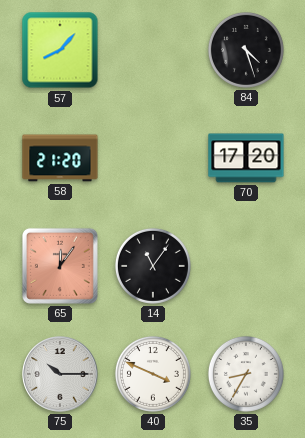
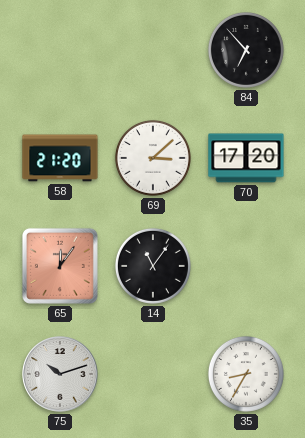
57: 8:07 -> none (60, 50)
84: 4:27 -> 6:53 (246, 50)
69: none -> 3:08 (153, 158)
75: 10:15 -> 10:12 (60, 374)
40: 3:49 -> none (153, 374)
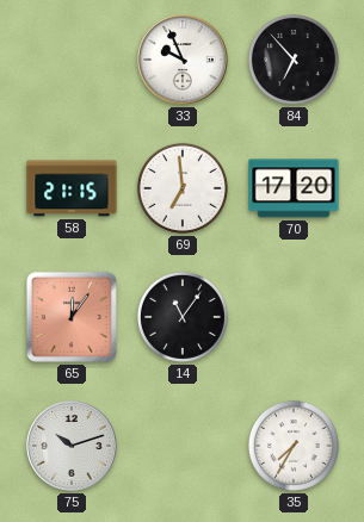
33: none -> 9:56 (183, 60)
58: 21:20 -> 21:15 (72, 188)
69: 3:08 -> 6:59 (183, 188)
35: 8:35 -> 7:35 (294, 446)
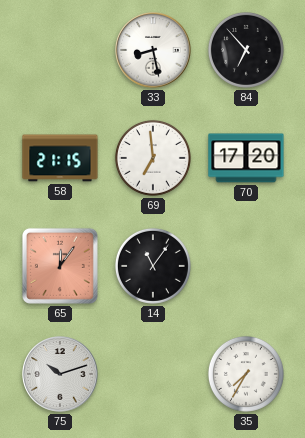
33: 9:56 -> 8:28 (153, 50)
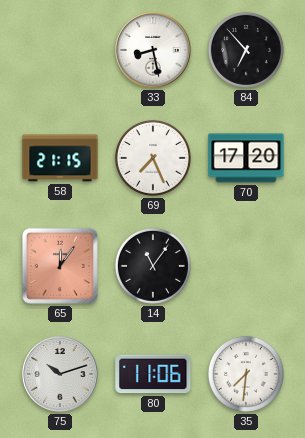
69: 6:59 -> 7:26 (153, 158)
80: none -> 11:06 (153, 374)
35: 7:35 -> 7:31 (246, 374)
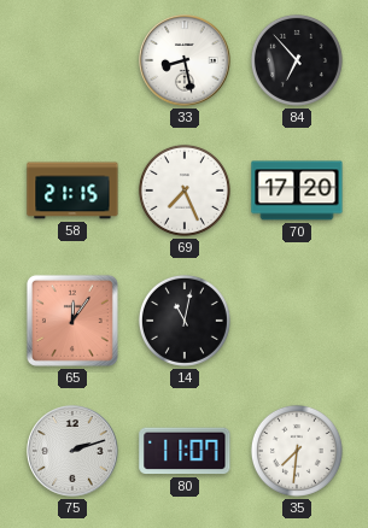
14: 11:06 -> 11:02 (185, 321)
75: 10:12 -> 2:12 (72, 451)
80: 11:06 -> 11:07 (185, 451)
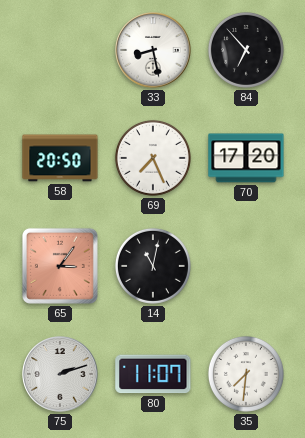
58: 21:15 -> 20:50 (60, 158)
65: 12:06 -> 3:06 (60, 266)
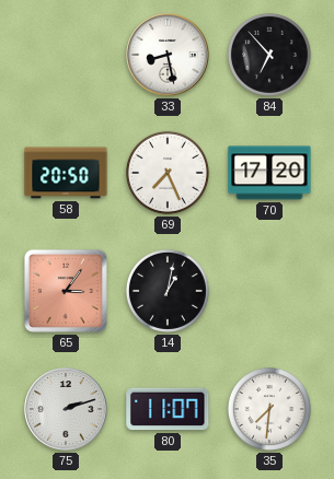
14: 11:02 -> 1:02 (168, 291)
